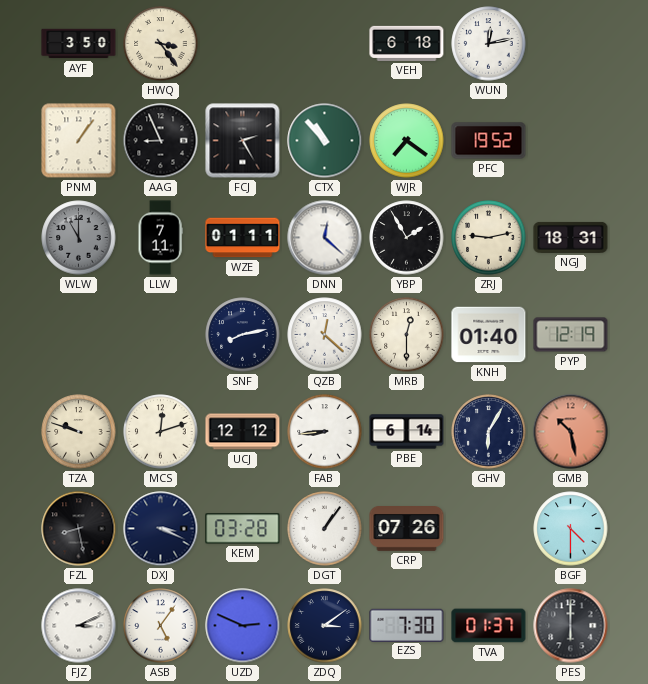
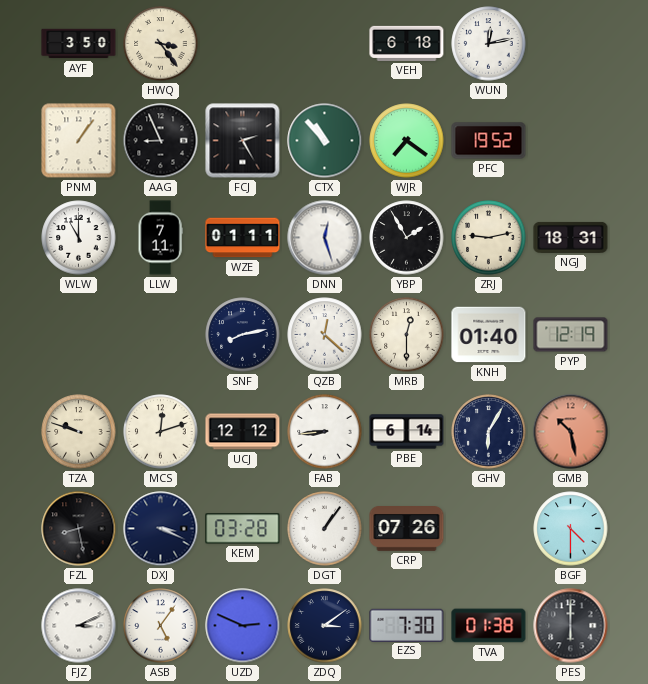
WLW dial: grey -> white (79, 238)
DNN: 12:22 -> 12:27 (325, 238)
TVA: 01:37 -> 01:38 (489, 626)
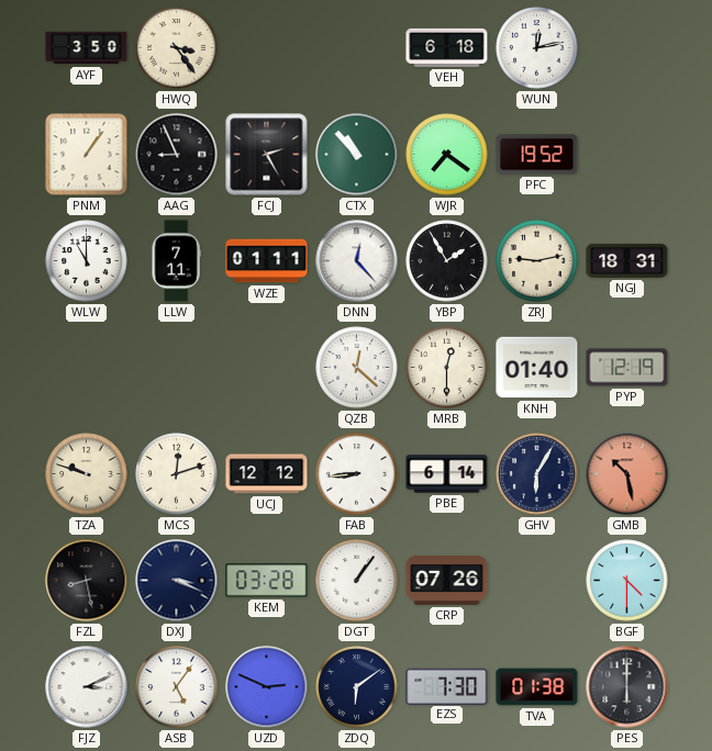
DNN: 12:27 -> 12:23 (357, 261)
SNF: 8:13 -> none (243, 335)
ZDQ: 3:09 -> 6:09 (357, 687)
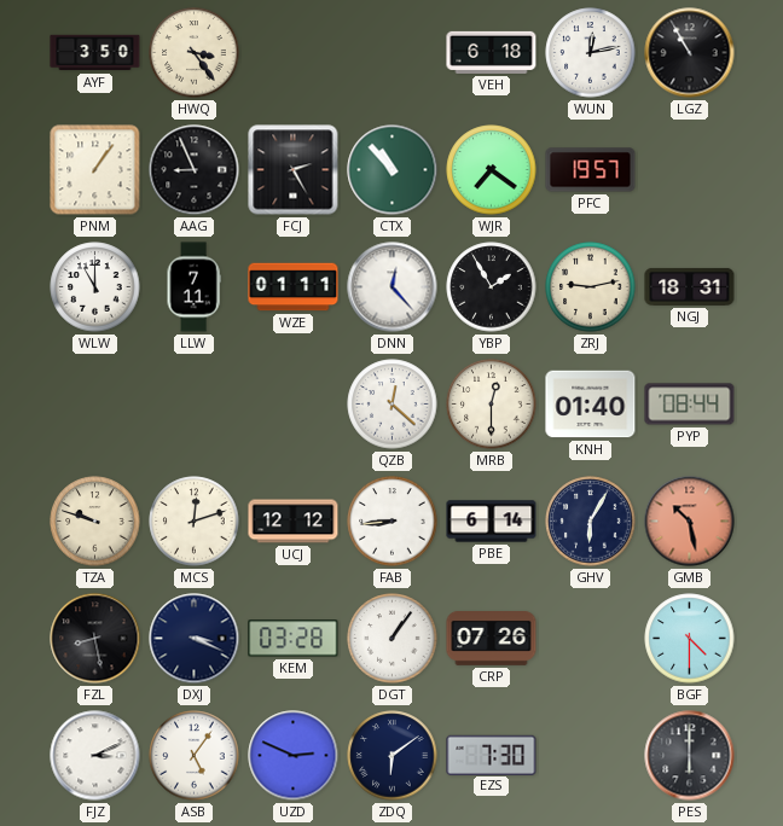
LGZ: none -> 10:55 (690, 53)
PFC: 19:52 -> 19:57 (591, 170)
PYP: 12:19 -> 08:44 (690, 405)
TVA: 01:38 -> none (537, 687)
